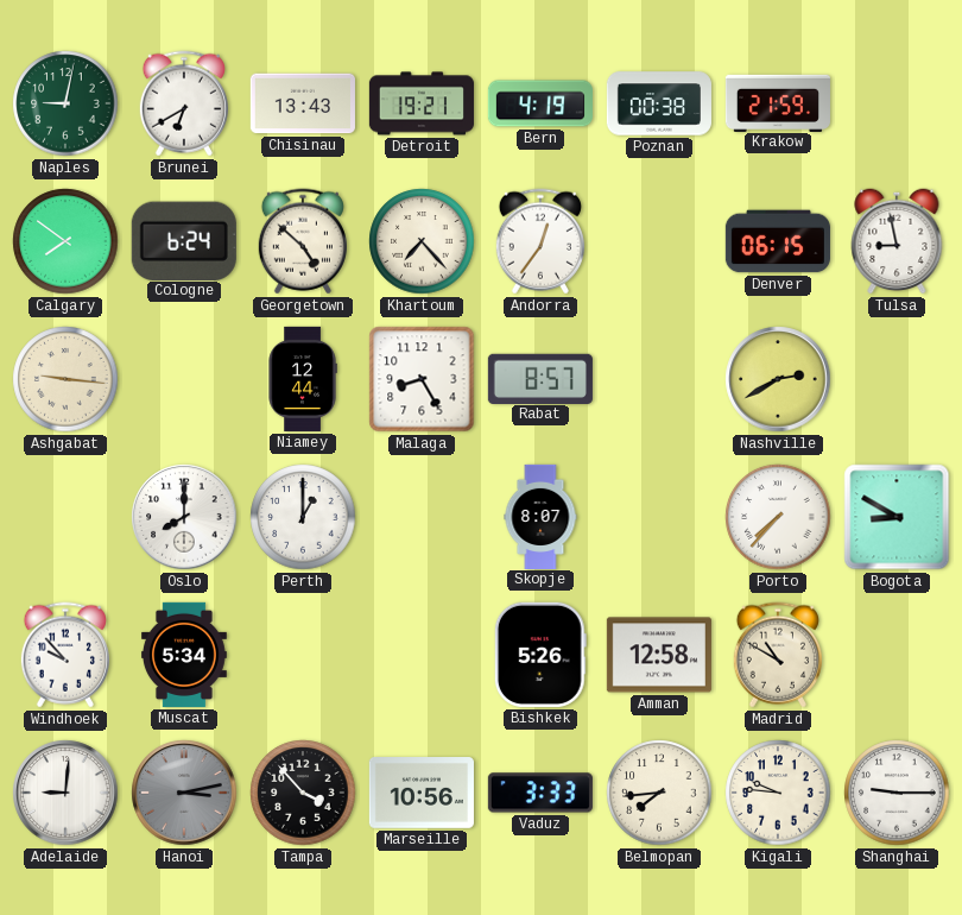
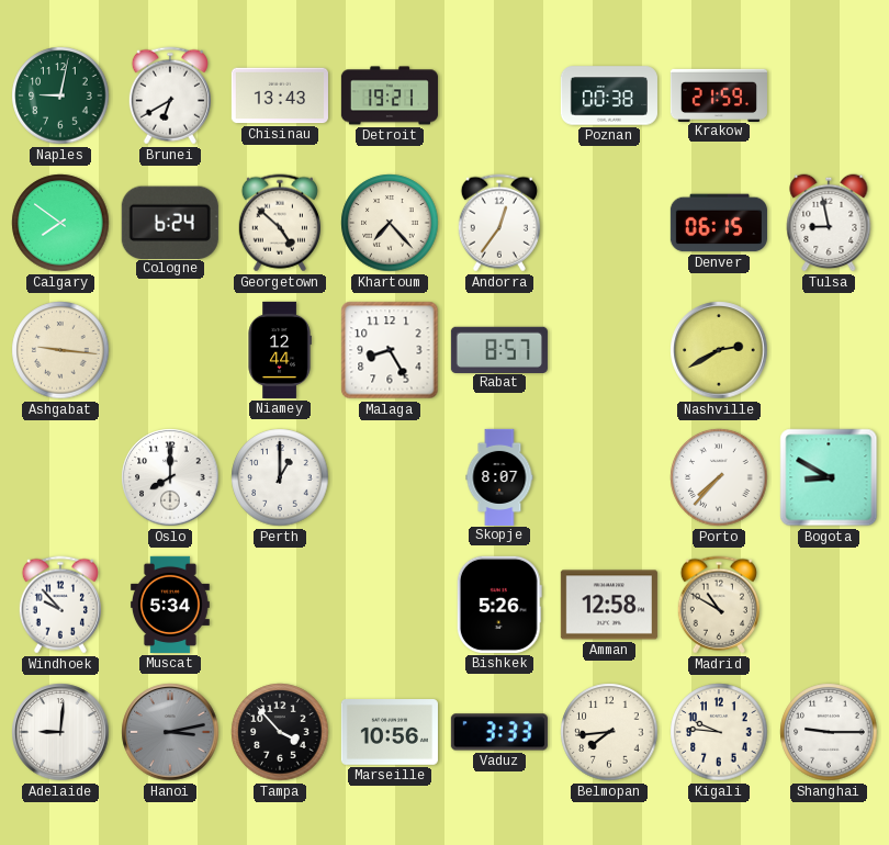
Bern: 4:19 -> none (540, 103)
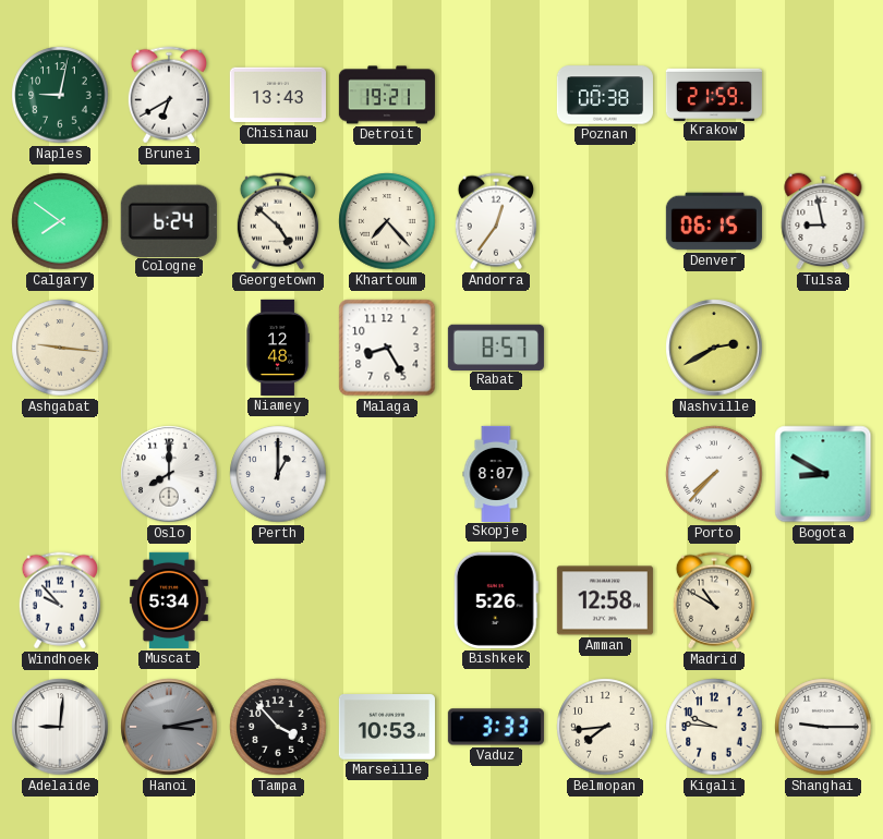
Niamey: 12:44 -> 12:48 (278, 348)
Marseille: 10:56 -> 10:53 (387, 728)
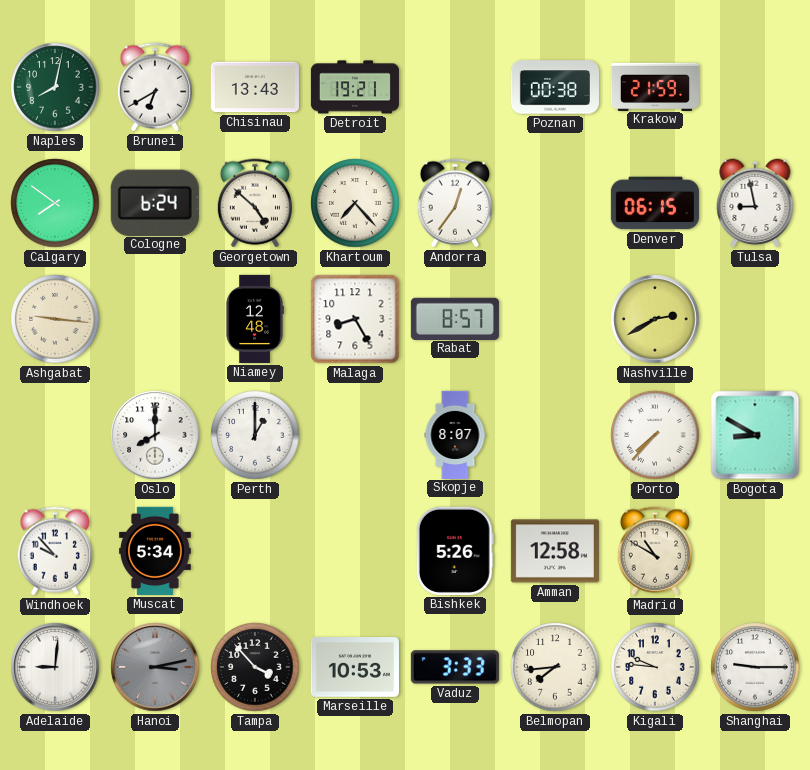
Naples: 9:02 -> 8:02 (55, 87)
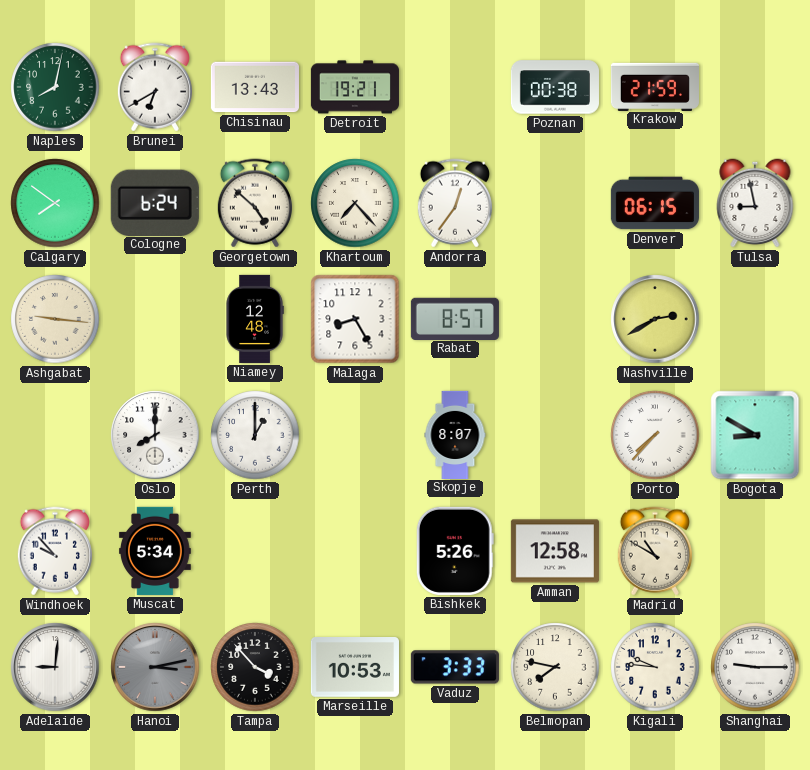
Belmopan: 7:44 -> 7:47 (555, 667)
